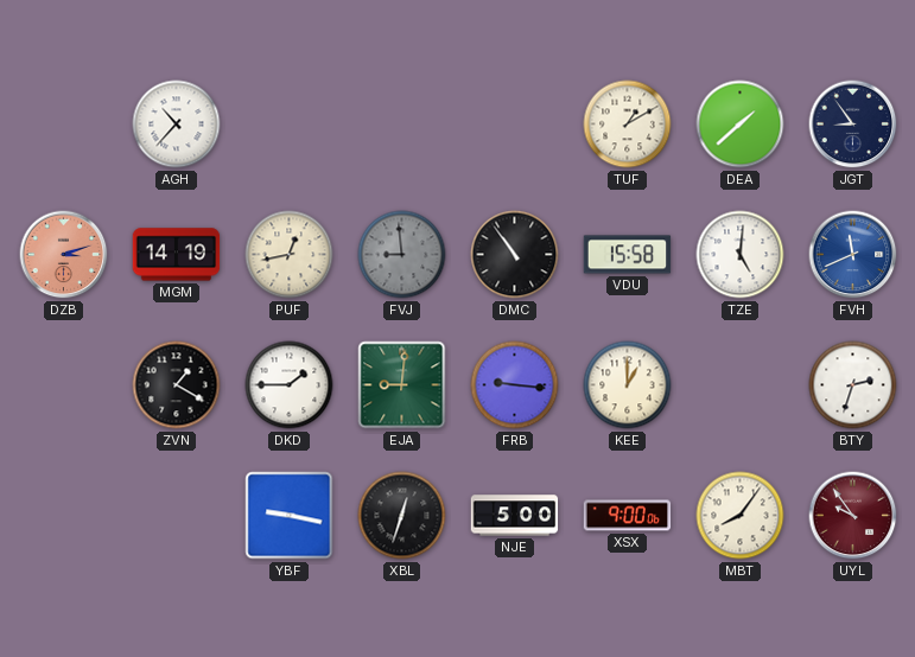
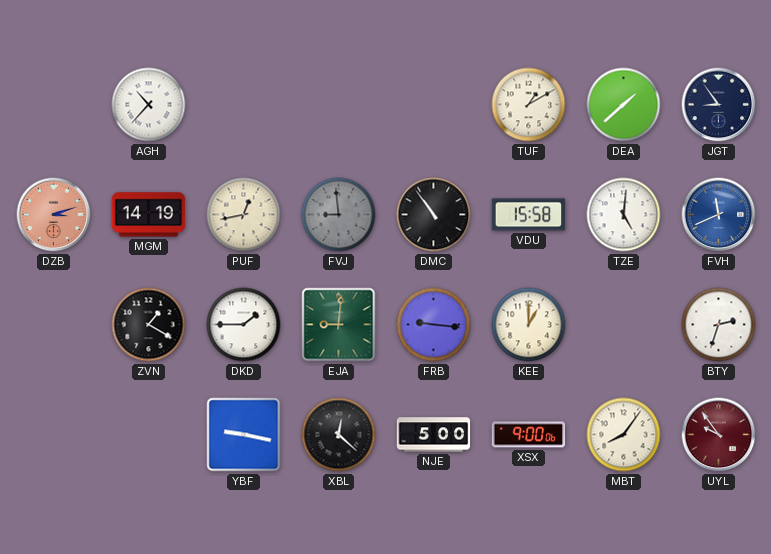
XBL: 12:33 -> 12:22 (339, 435)
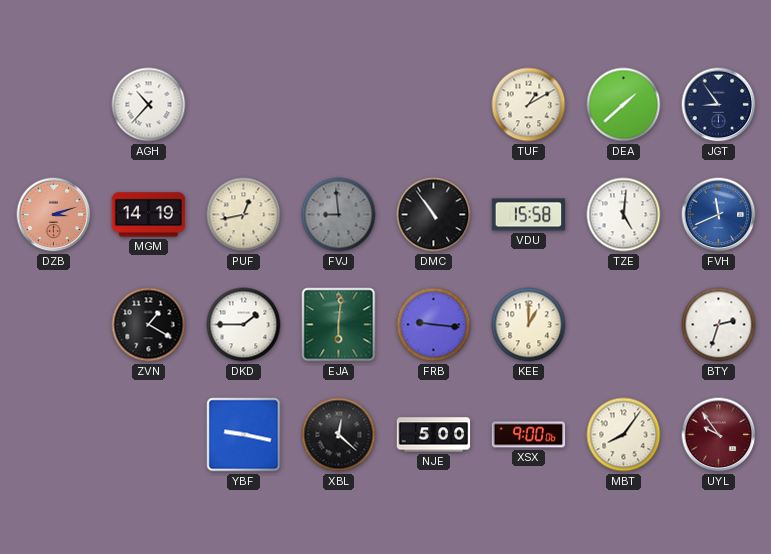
EJA: 9:01 -> 6:01 (339, 325)
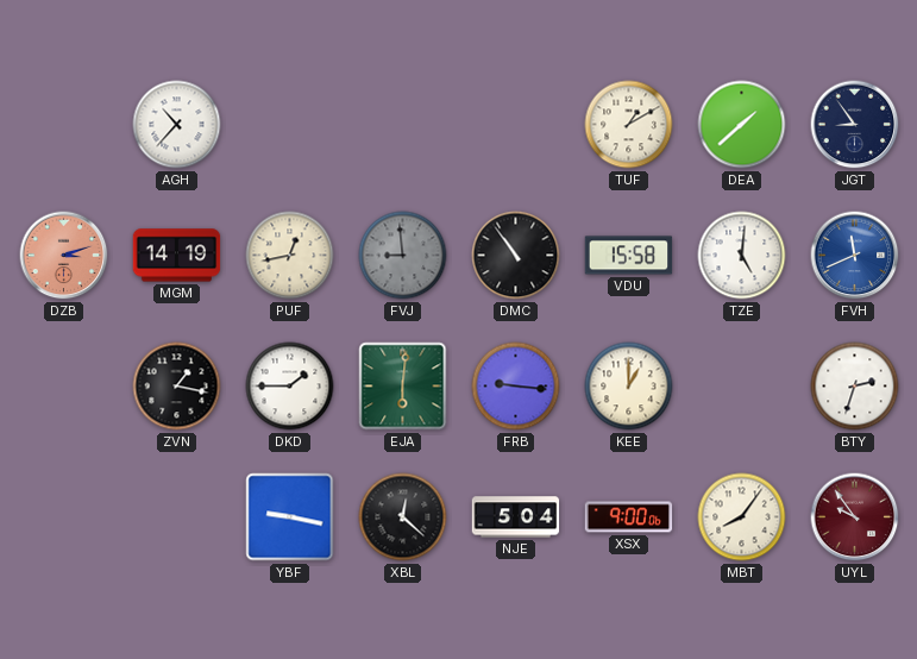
ZVN: 1:20 -> 1:17 (177, 387)
NJE: 5:00 -> 5:04 (516, 517)
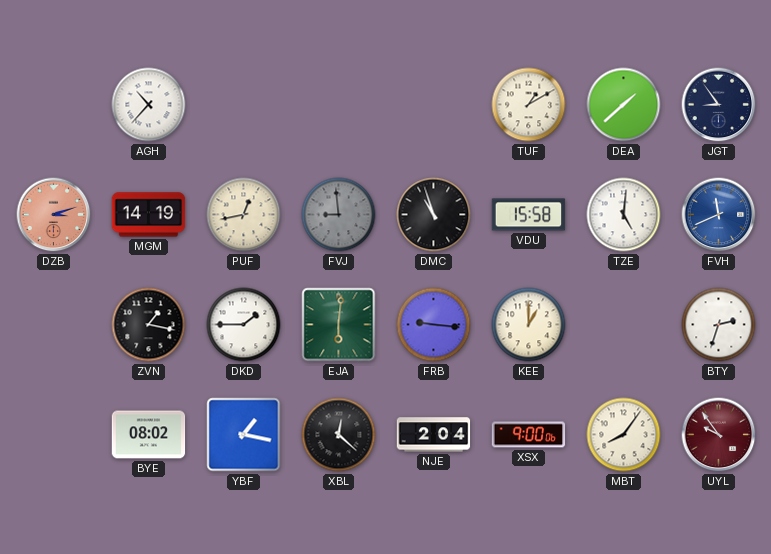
DMC: 10:54 -> 10:57 (434, 215)
BYE: none -> 08:02 (149, 435)
YBF: 9:17 -> 1:17 (244, 435)
NJE: 5:04 -> 2:04 (434, 435)
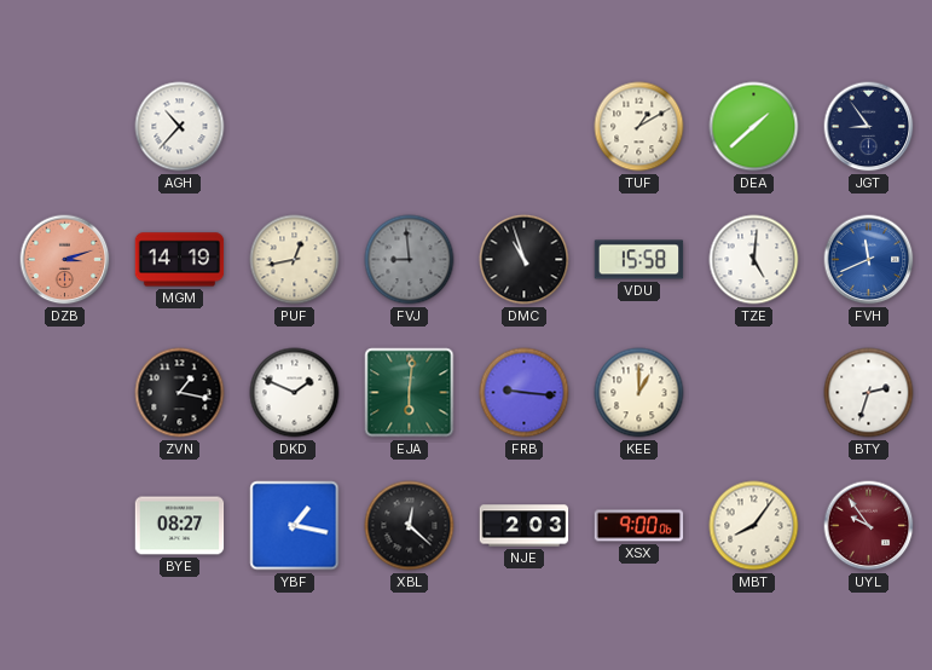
DKD: 1:45 -> 1:49 (295, 393)
BYE: 08:02 -> 08:27 (180, 526)
NJE: 2:04 -> 2:03 (525, 526)
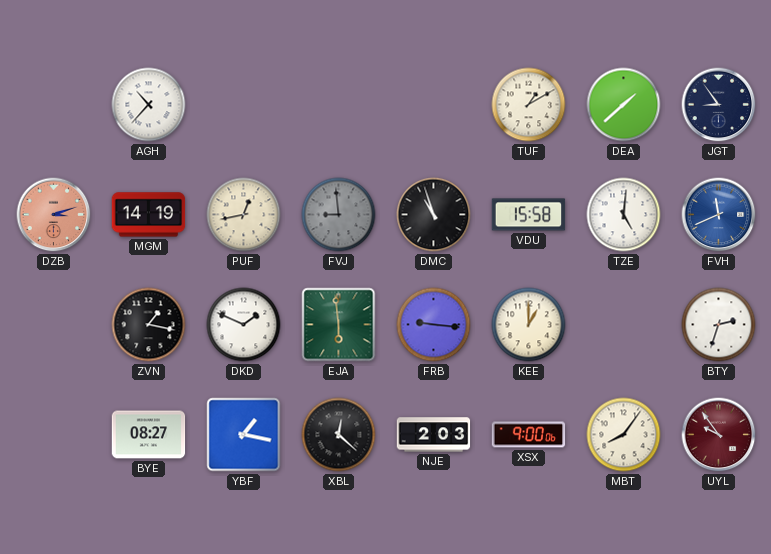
EJA: 6:01 -> 5:59 (339, 325)
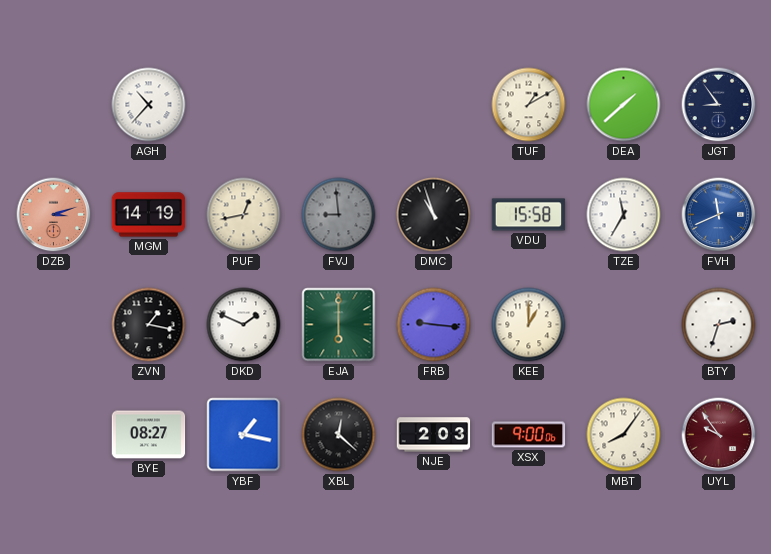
TZE: 5:01 -> 11:35 (624, 215)
EJA: 5:59 -> 6:00 (339, 325)
